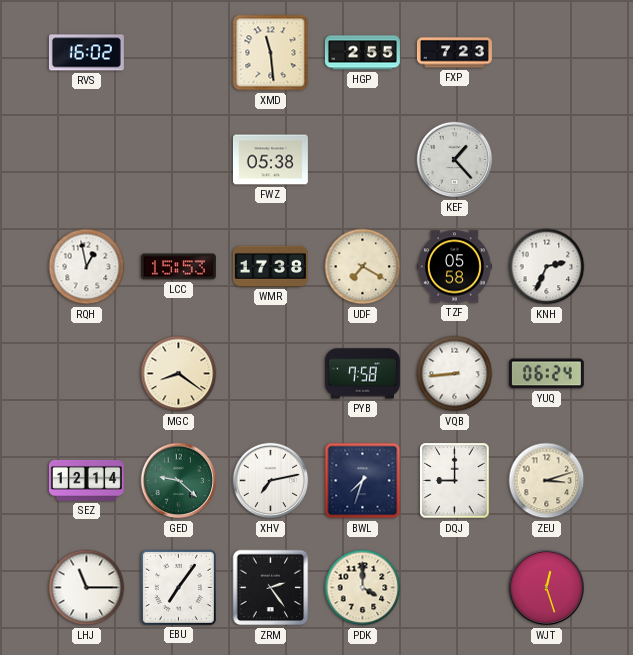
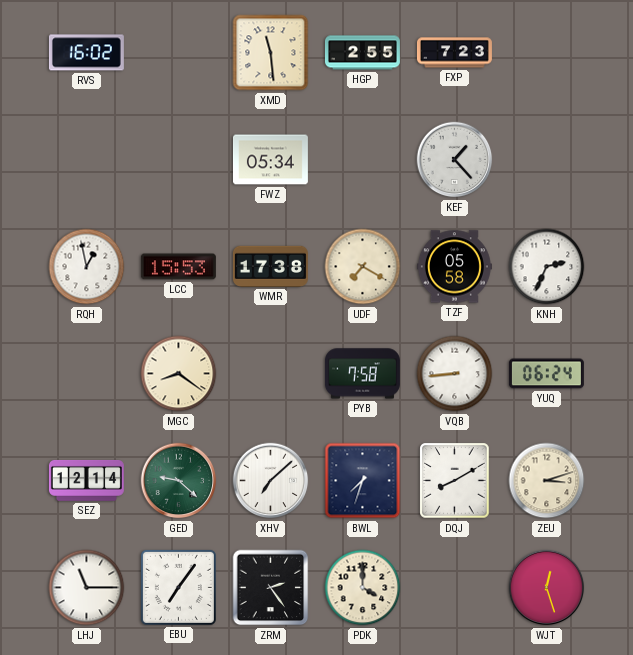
FWZ: 05:38 -> 05:34 (270, 160)
XHV: 7:13 -> 7:08 (271, 481)
DQJ: 9:00 -> 8:10 (455, 481)
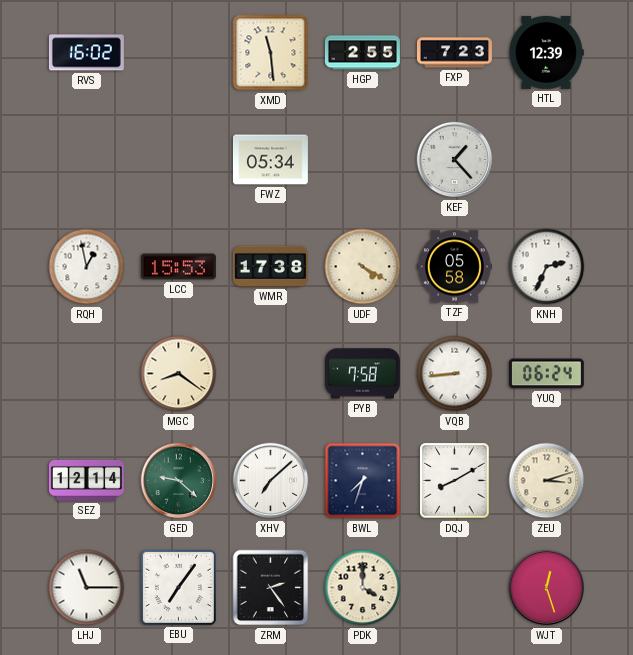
HTL: none -> 12:39 (546, 52)
UDF: 7:20 -> 4:20 (363, 267)
